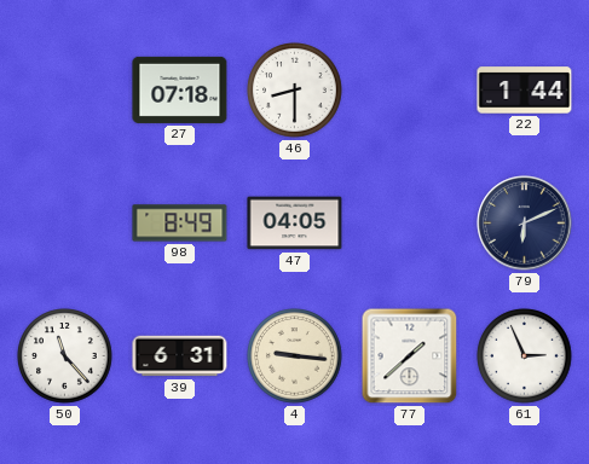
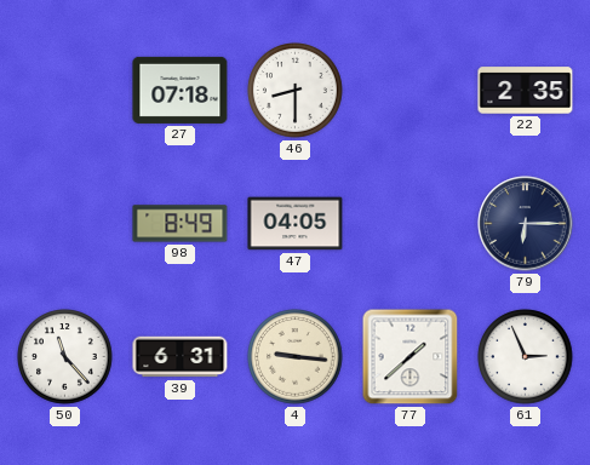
22: 1:44 -> 2:35 (526, 91)
79: 6:11 -> 6:15 (526, 224)
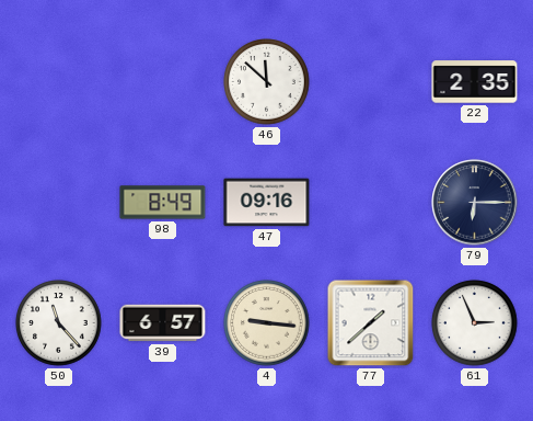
27: 07:18 -> none (181, 90)
46: 8:30 -> 11:52 (267, 82)
47: 04:05 -> 09:16 (267, 203)
39: 6:31 -> 6:57 (163, 323)
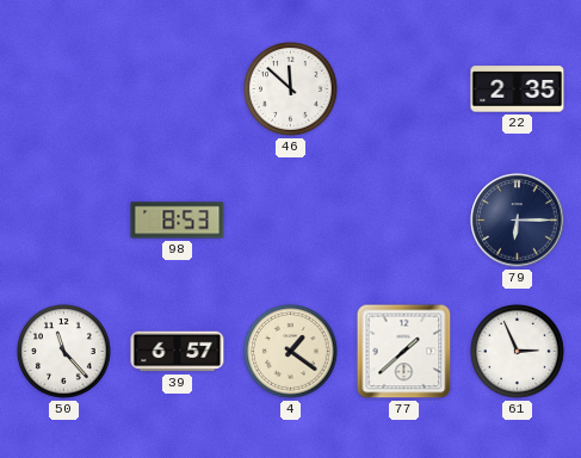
98: 8:49 -> 8:53 (178, 221)
47: 09:16 -> none (267, 203)
4: 9:16 -> 1:21 (291, 352)
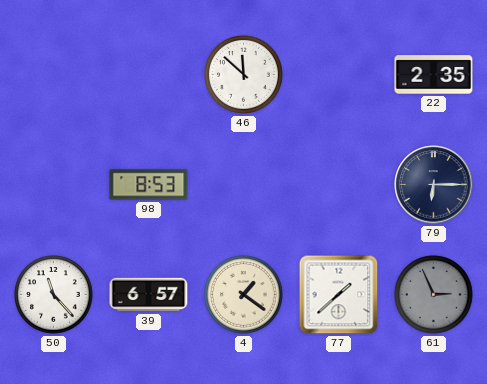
61 dial: white -> grey (434, 295)
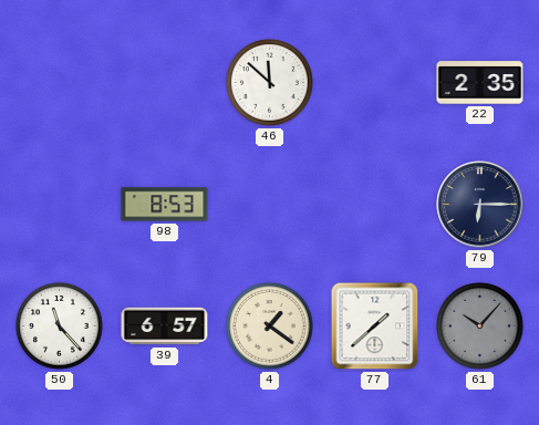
61: 2:56 -> 10:07 (480, 326)
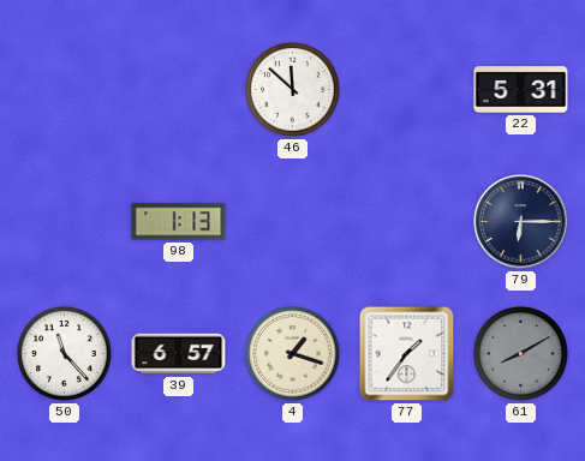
22: 2:35 -> 5:31 (521, 90)
98: 8:53 -> 1:13 (179, 222)
4: 1:21 -> 1:18 (293, 354)
77: 1:38 -> 1:36 (407, 354)
61: 10:07 -> 8:10 (521, 354)
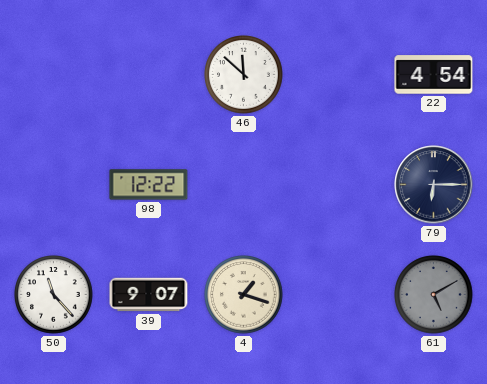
22: 5:31 -> 4:54 (434, 75)
98: 1:13 -> 12:22 (149, 185)
39: 6:57 -> 9:07 (149, 295)
77: 1:36 -> none (407, 354)
61: 8:10 -> 5:10 (434, 295)
